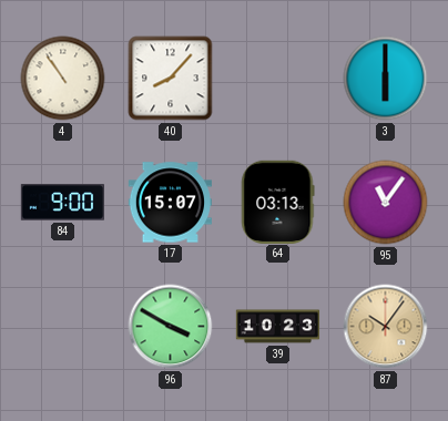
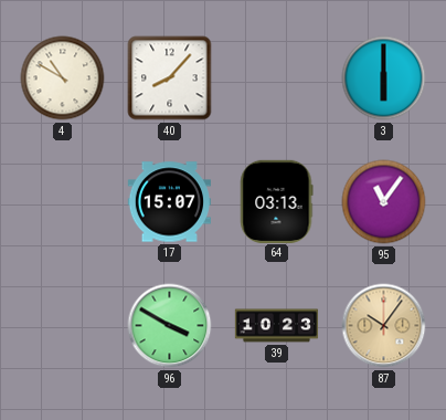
4: 10:54 -> 10:50 (63, 78)
84: 9:00 -> none (62, 203)
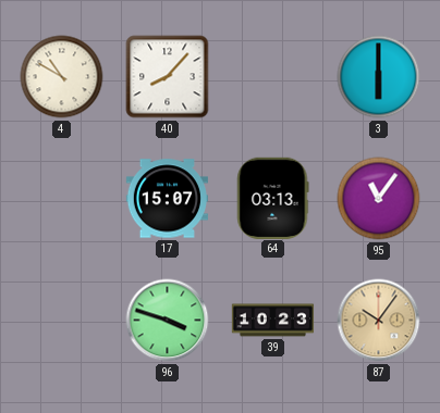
96: 3:50 -> 3:48 (168, 321)
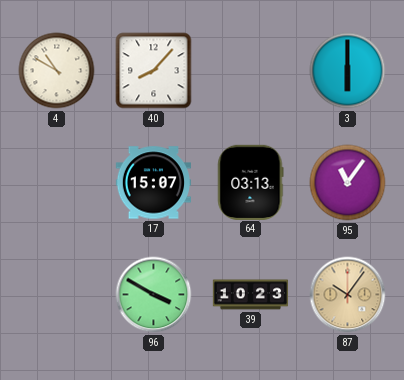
96: 3:48 -> 3:50 (154, 295)
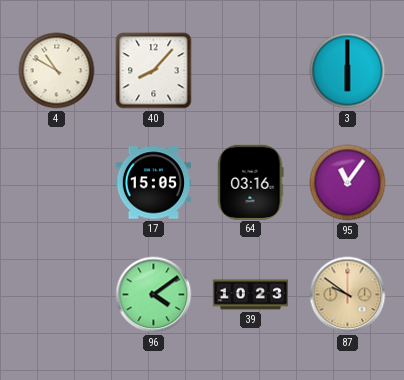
17: 15:07 -> 15:05 (153, 183)
64: 03:13 -> 03:16 (251, 182)
96: 3:50 -> 4:09 (154, 295)
87: 10:06 -> 9:51 (348, 295)
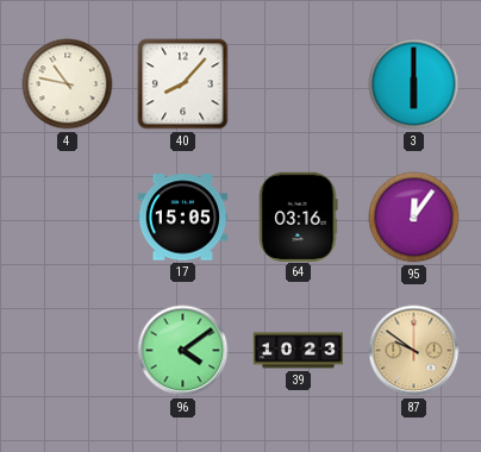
4: 10:50 -> 10:47 (68, 84)
95: 11:06 -> 12:06 (414, 218)
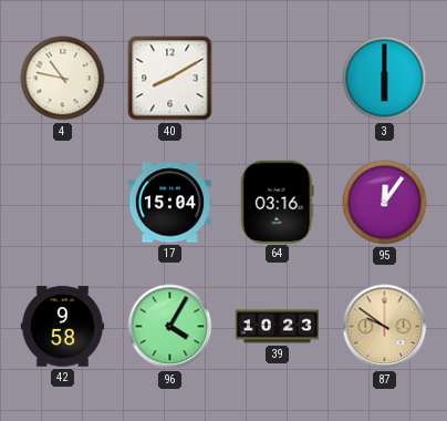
40: 8:07 -> 8:10 (170, 79)
17: 15:05 -> 15:04 (169, 203)
42: none -> 9:58 (63, 327)
96: 4:09 -> 4:05 (170, 327)
